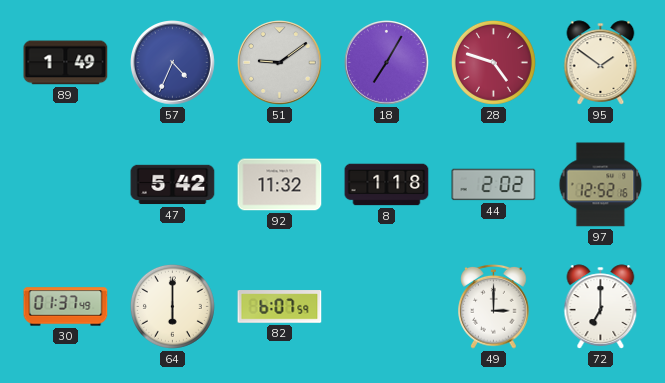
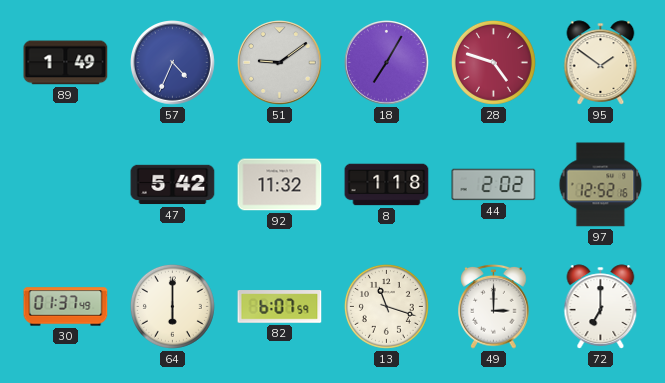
13: none -> 11:18 (386, 306)
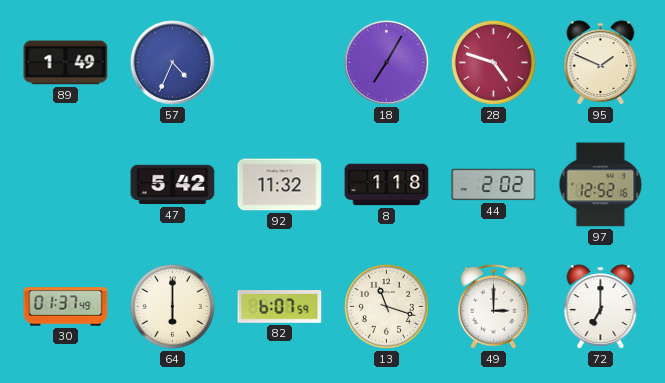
51: 9:09 -> none (280, 63)
95: 1:51 -> 1:49 (601, 63)
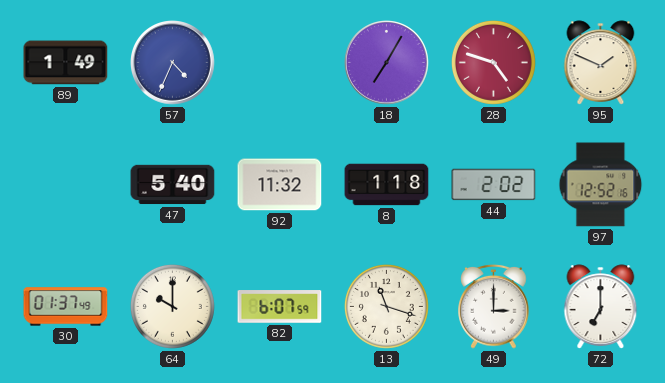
47: 5:42 -> 5:40 (173, 185)
64: 6:00 -> 10:00 (172, 306)
